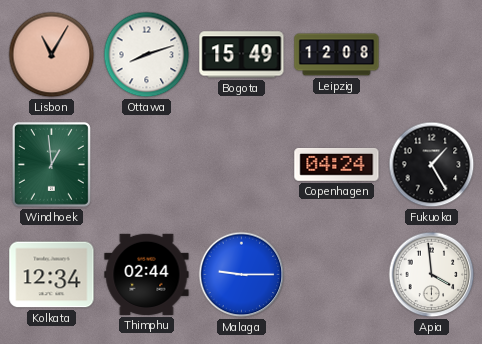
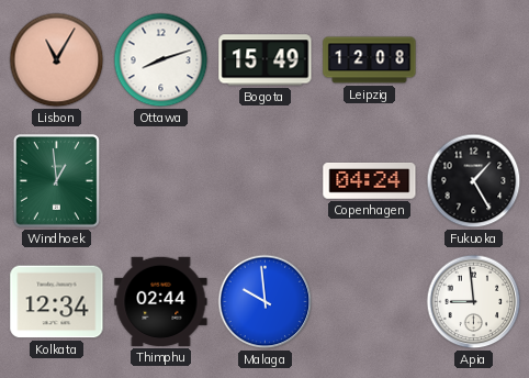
Malaga: 9:15 -> 9:59 (266, 302)
Apia: 3:59 -> 8:59 (474, 302)
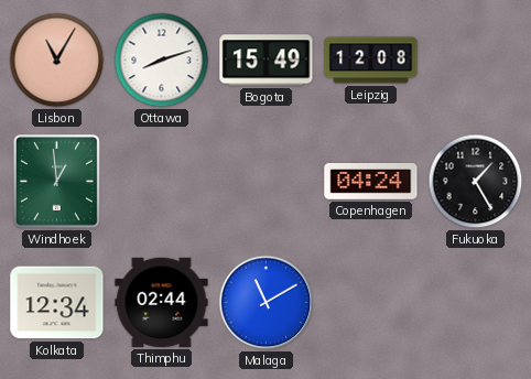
Malaga: 9:59 -> 11:10 (267, 303)
Apia: 8:59 -> none (474, 302)
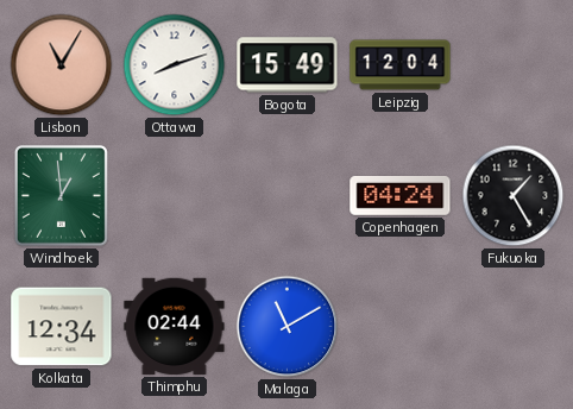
Leipzig: 12:08 -> 12:04 (401, 65)
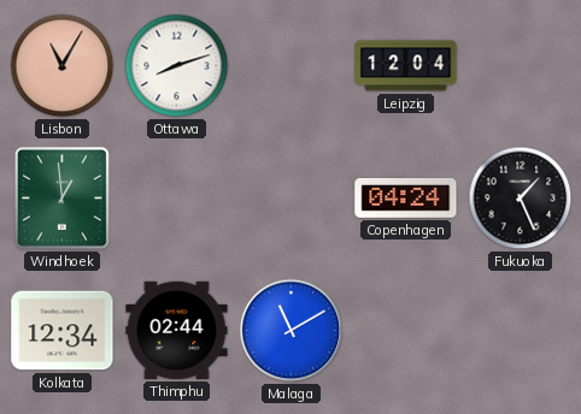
Bogota: 15:49 -> none (288, 65)
Fukuoka: 1:25 -> 1:26 (521, 199)
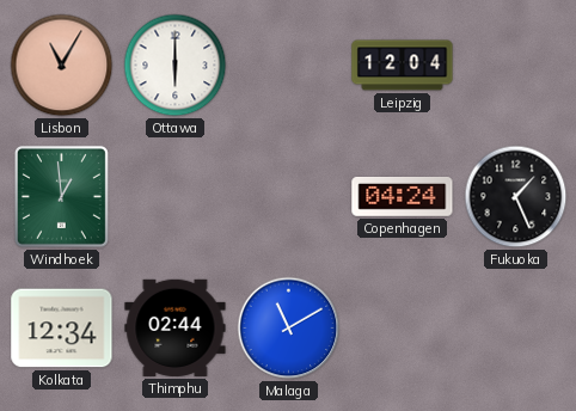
Ottawa: 8:12 -> 6:00 (176, 66)
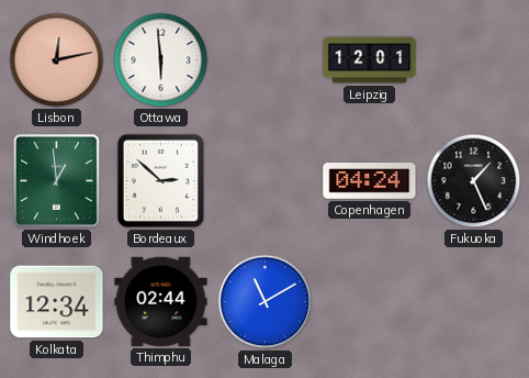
Lisbon: 11:05 -> 12:13 (57, 60)
Ottawa: 6:00 -> 5:59 (161, 60)
Leipzig: 12:04 -> 12:01 (370, 60)
Bordeaux: none -> 2:52 (161, 181)
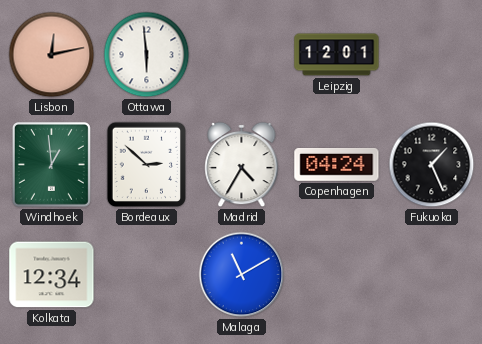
Madrid: none -> 4:35 (242, 165)
Thimphu: 02:44 -> none (161, 301)
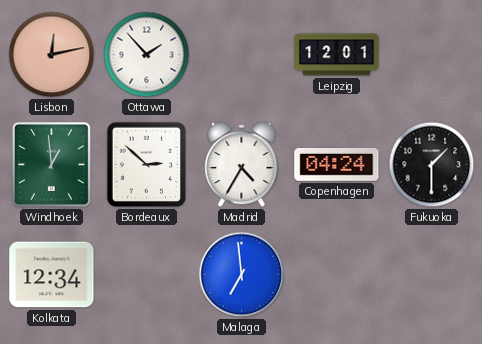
Ottawa: 5:59 -> 1:53 (147, 55)
Fukuoka: 1:26 -> 1:30 (432, 165)
Malaga: 11:10 -> 6:59 (242, 275)
